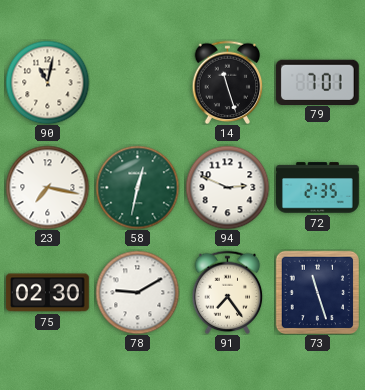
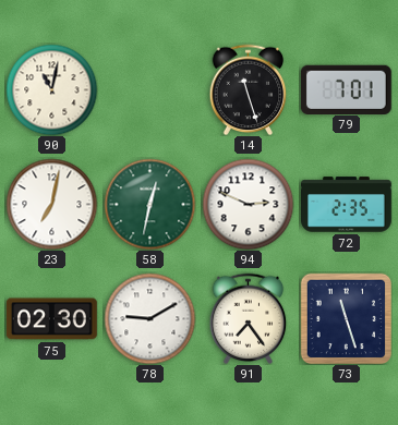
23: 7:17 -> 7:02 (51, 204)
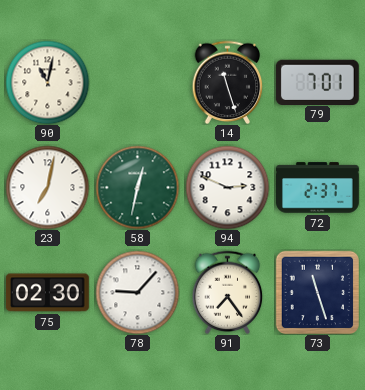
72: 2:35 -> 2:37 (318, 188)
78: 9:10 -> 9:07 (137, 292)
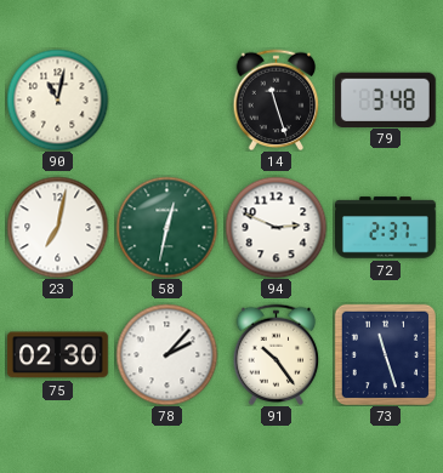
79: 7:01 -> 3:48 (385, 99)
78: 9:07 -> 2:07 (166, 354)
91: 7:24 -> 10:24 (277, 354)
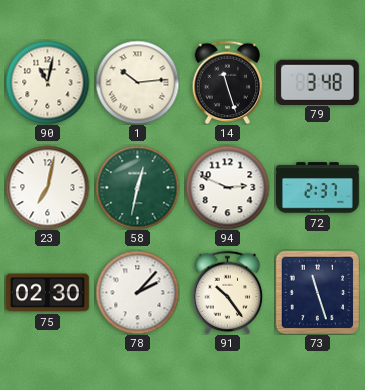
1: none -> 10:14 (137, 82)
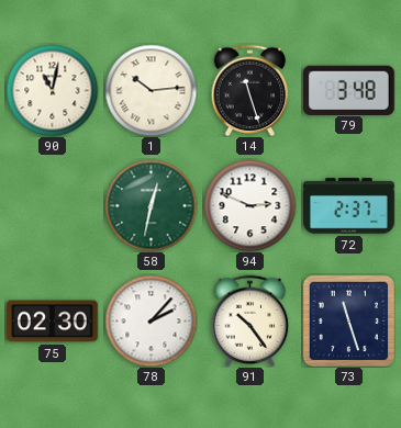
23: 7:02 -> none (47, 187)
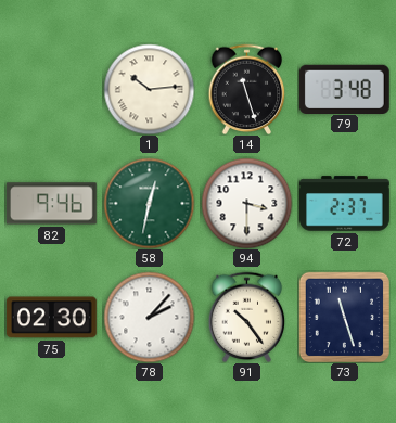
90: 11:02 -> none (52, 90)
82: none -> 9:46 (51, 204)
94: 2:49 -> 3:30 (246, 203)
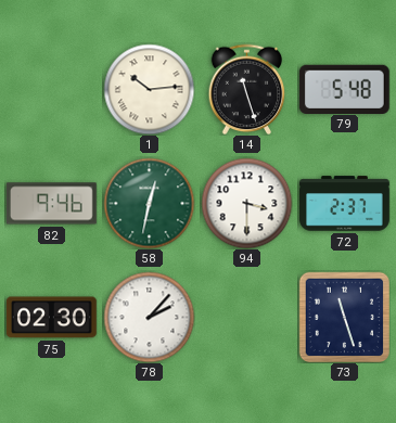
79: 3:48 -> 5:48 (344, 89)
91: 10:24 -> none (247, 317)
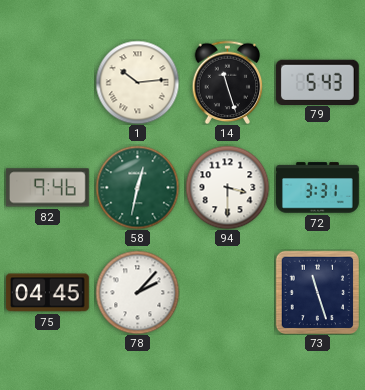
79: 5:48 -> 5:43 (317, 82)
72: 2:37 -> 3:31 (318, 188)
75: 02:30 -> 04:45 (47, 293)
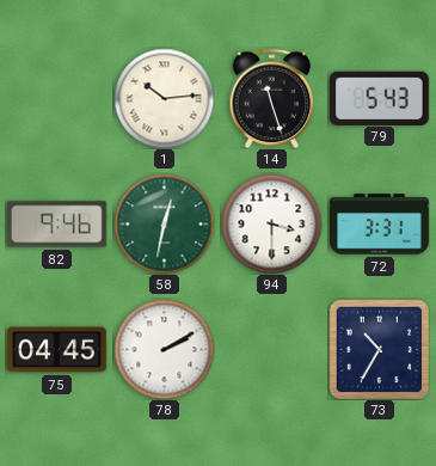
78: 2:07 -> 2:10 (164, 349)
73: 11:27 -> 10:35 (379, 349)
